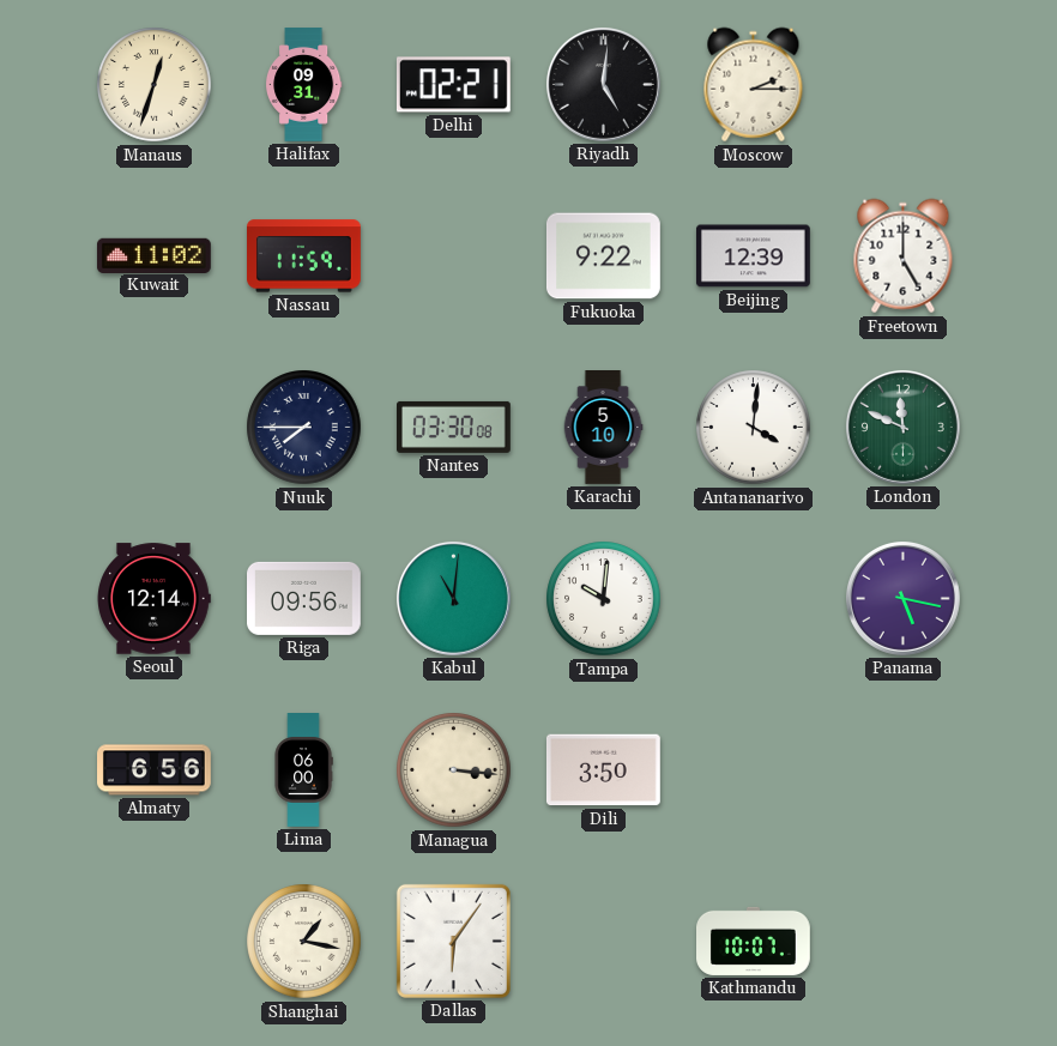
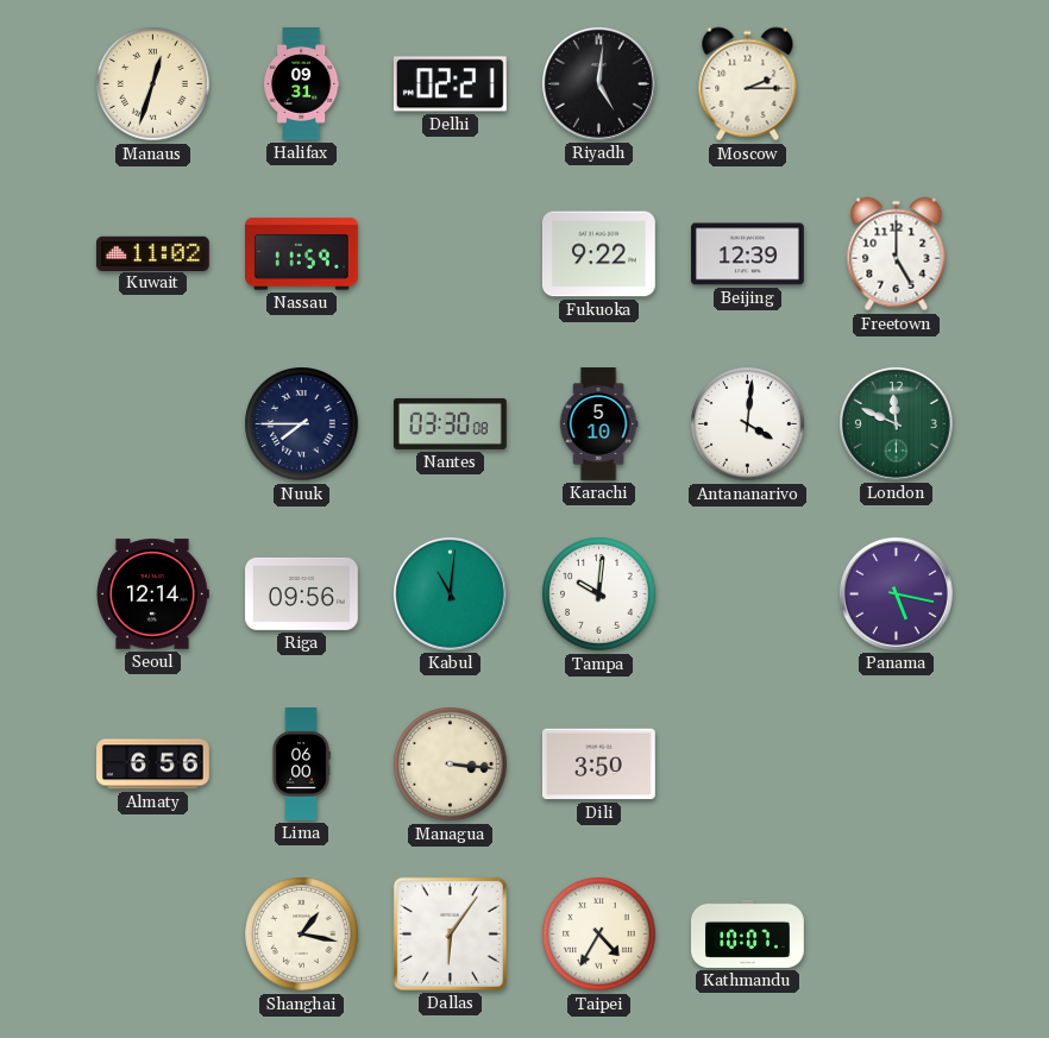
Taipei: none -> 4:35 (599, 935)
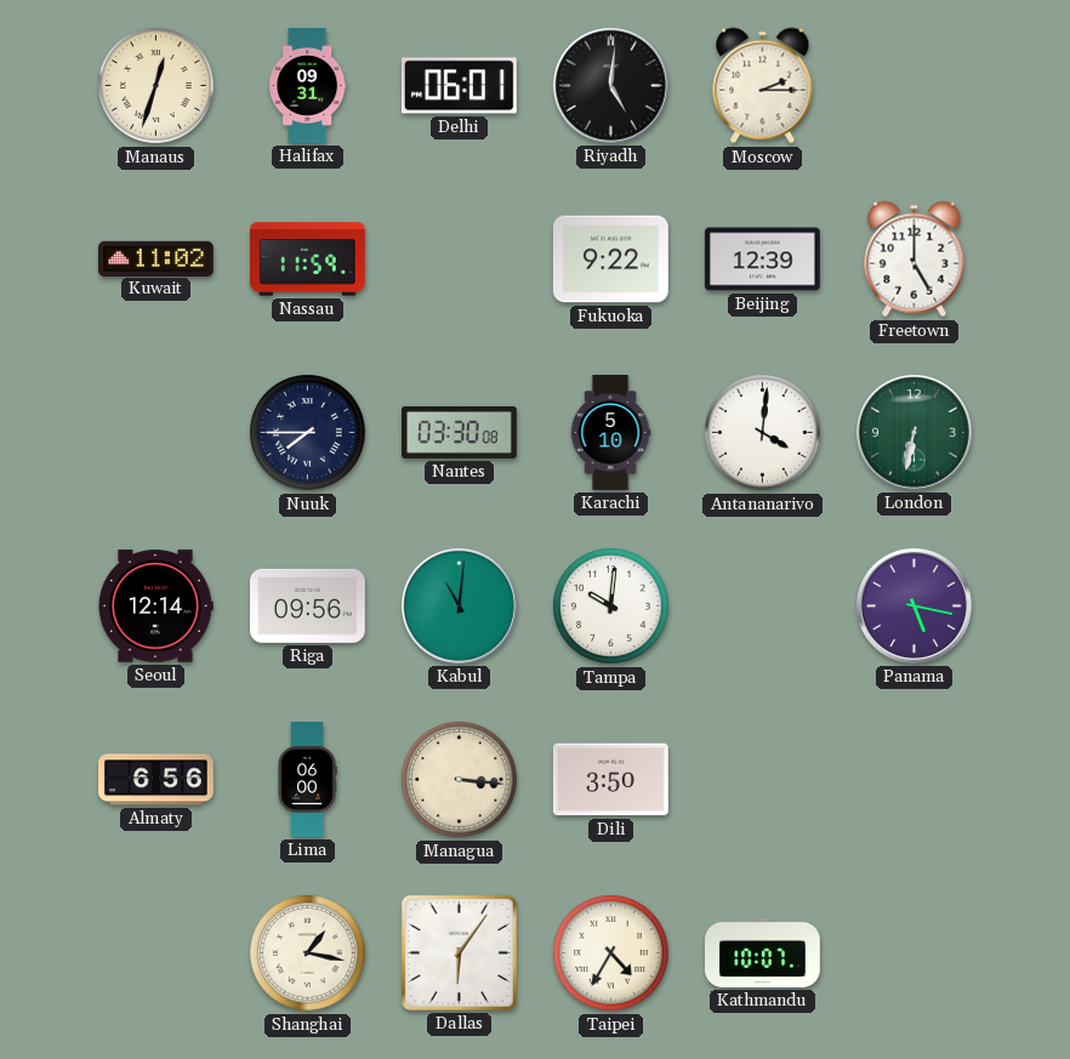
Delhi: 02:21 -> 06:01 (459, 86)
London: 11:49 -> 6:32 (914, 432)
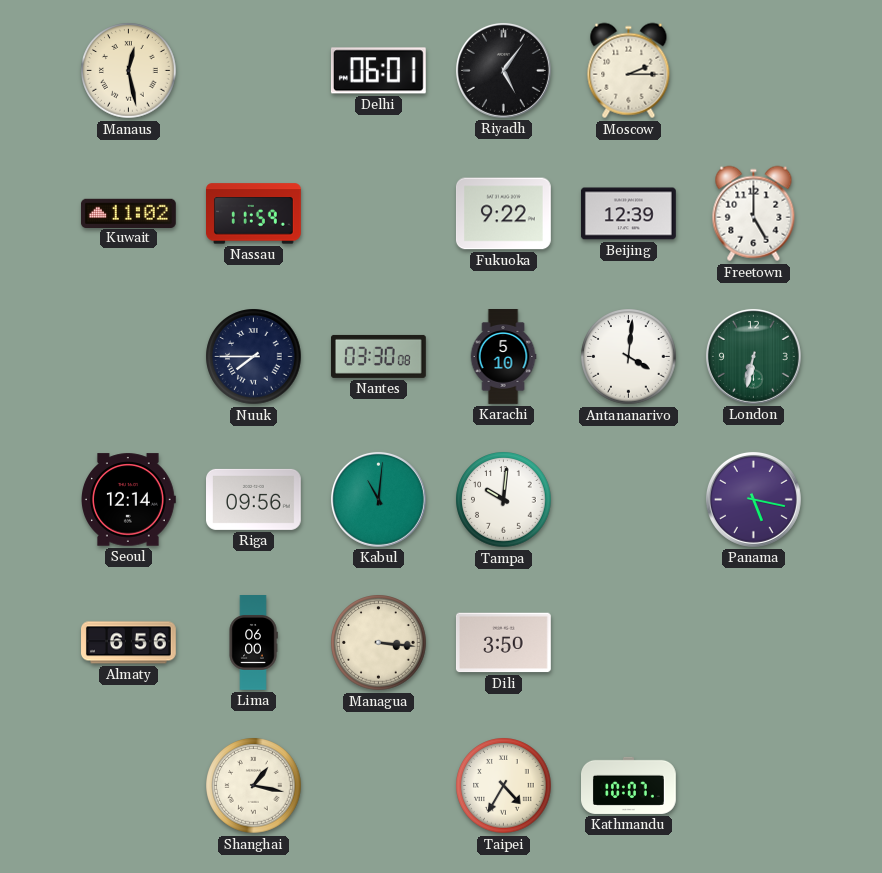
Manaus: 12:33 -> 12:28 (129, 71)
Halifax: 09:31 -> none (307, 86)
Riyadh: 5:01 -> 5:06 (503, 70)
Dallas: 6:06 -> none (459, 952)
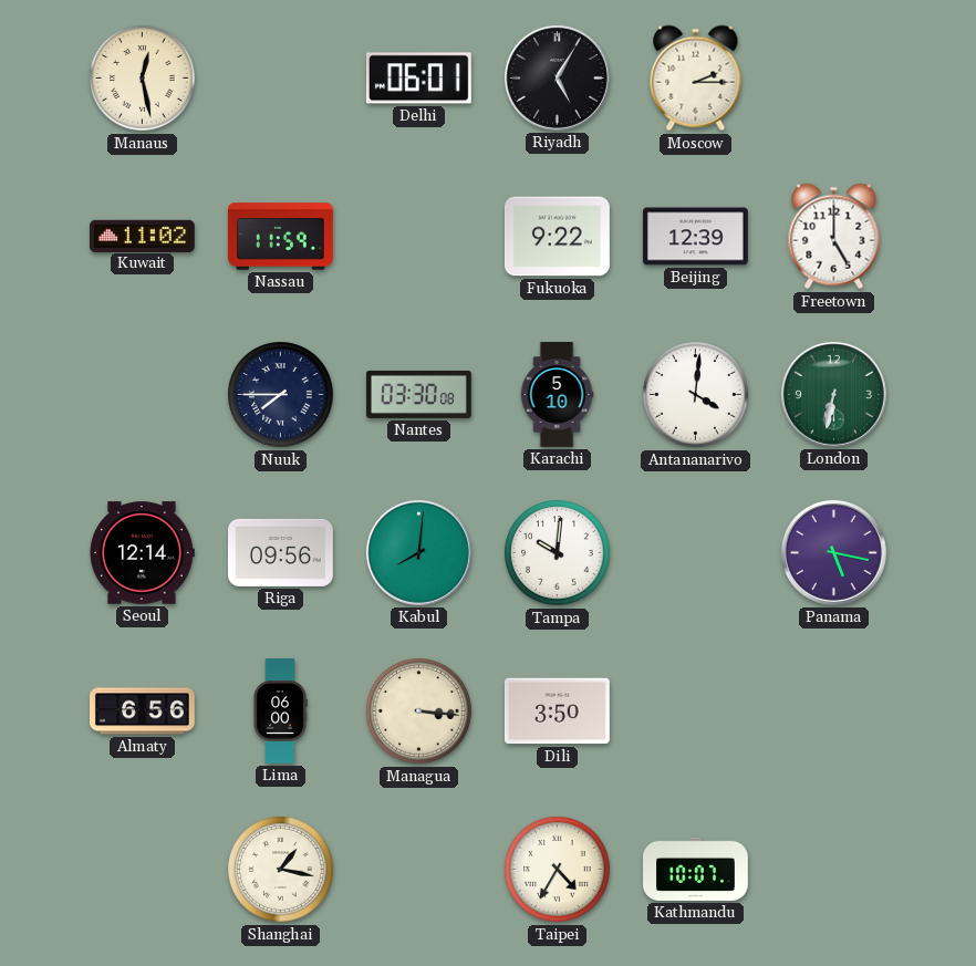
Riyadh: 5:06 -> 5:05 (557, 77)
Kabul: 11:01 -> 8:01 (418, 552)
